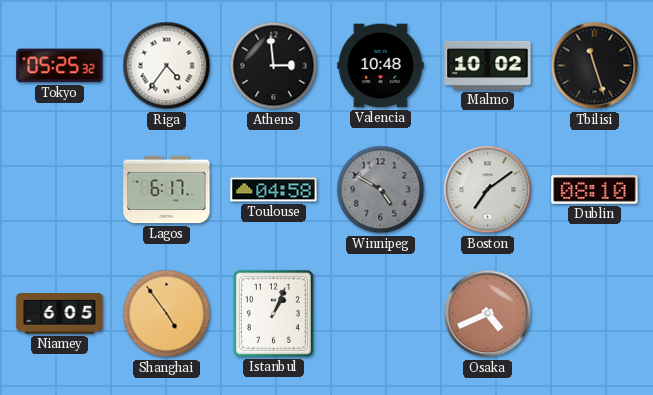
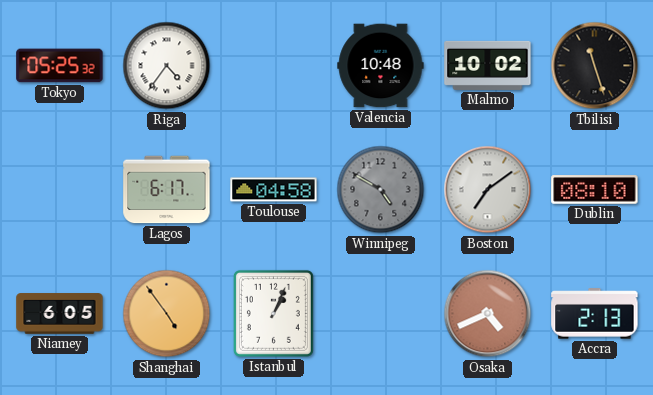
Athens: 2:59 -> none (274, 66)
Accra: none -> 2:13 (595, 314)
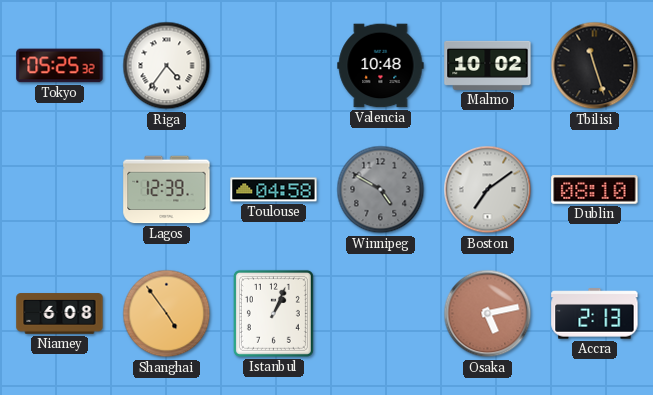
Lagos: 6:17 -> 12:39 (167, 190)
Niamey: 6:05 -> 6:08 (60, 314)
Osaka: 4:41 -> 5:13 (488, 314)
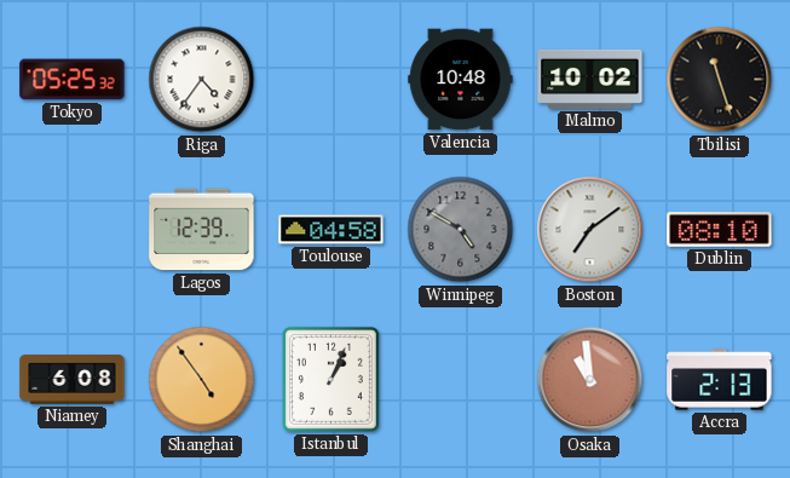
Osaka: 5:13 -> 10:59 (590, 380)
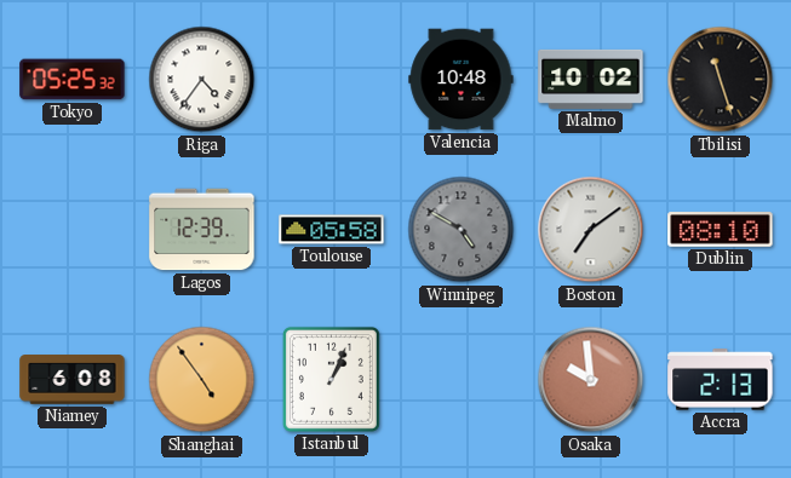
Toulouse: 04:58 -> 05:58 (332, 230)
Osaka: 10:59 -> 9:59 (591, 380)
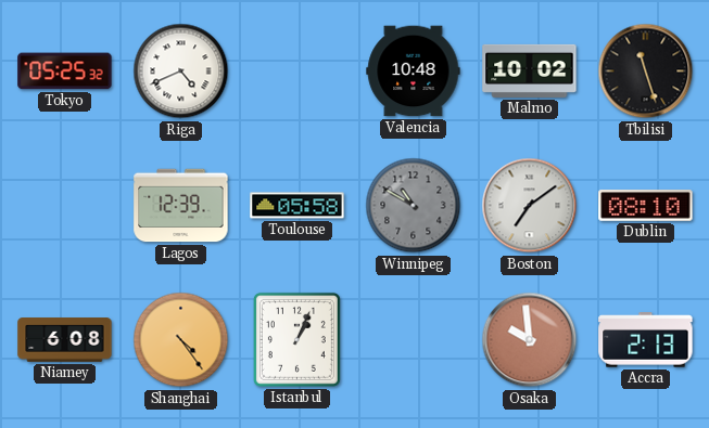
Riga: 4:36 -> 4:41 (181, 72)
Winnipeg: 4:50 -> 10:50 (414, 206)
Shanghai: 4:54 -> 4:24 (181, 340)
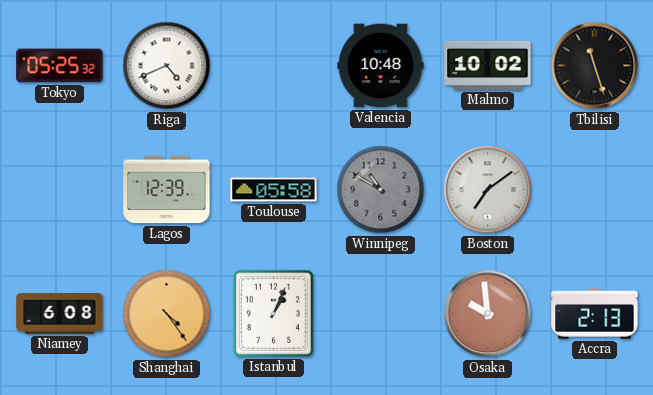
Dublin: 08:10 -> none (646, 206)
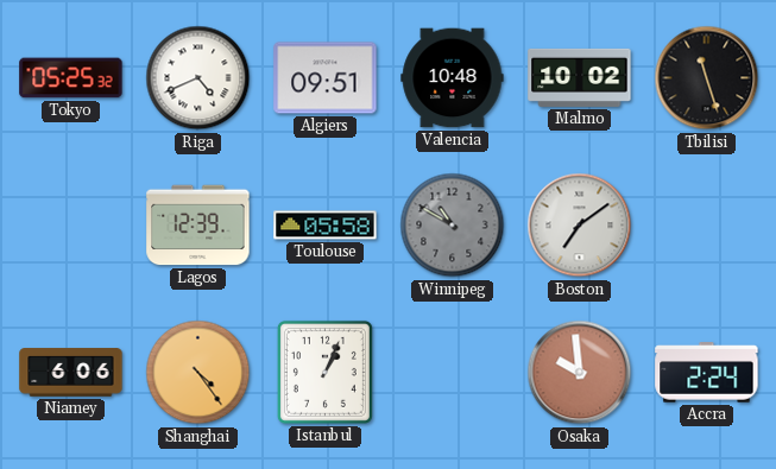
Algiers: none -> 09:51 (326, 78)
Niamey: 6:08 -> 6:06 (71, 373)
Accra: 2:13 -> 2:24 (707, 373)
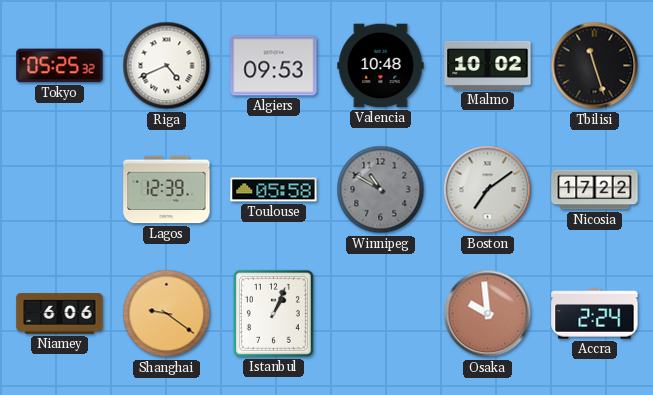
Algiers: 09:51 -> 09:53 (274, 66)
Nicosia: none -> 17:22 (595, 190)
Shanghai: 4:24 -> 9:21 (167, 314)
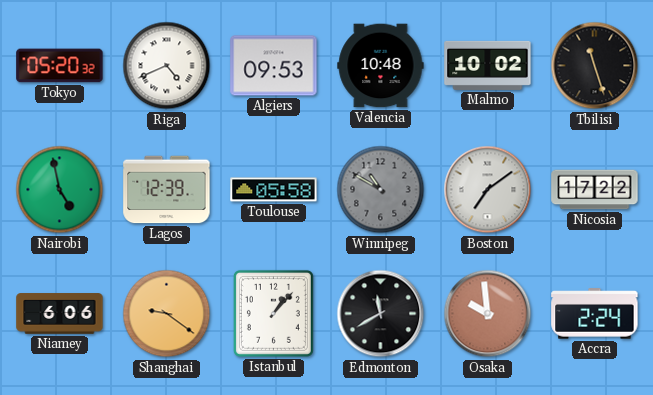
Tokyo: 05:25 -> 05:20 (60, 66)
Nairobi: none -> 4:58 (60, 190)
Istanbul: 1:04 -> 1:07 (273, 313)
Edmonton: none -> 11:40 (381, 314)
